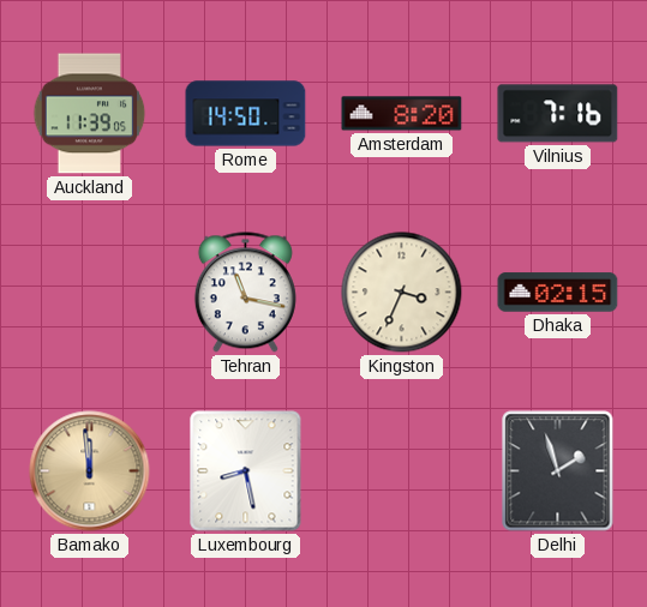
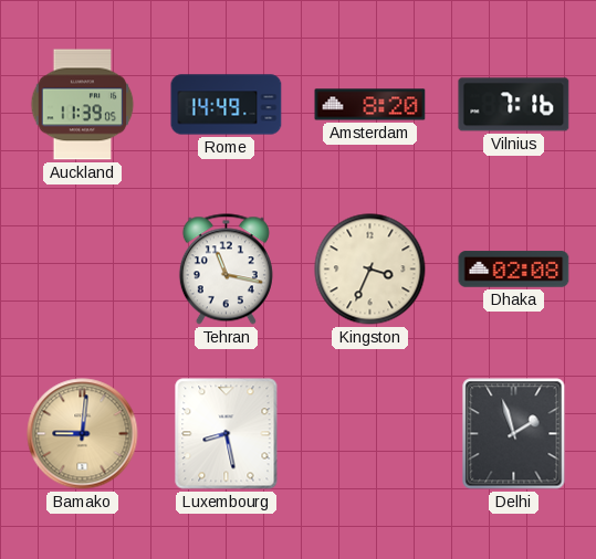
Rome: 14:50 -> 14:49 (227, 105)
Dhaka: 02:15 -> 02:08 (514, 270)
Bamako: 11:59 -> 9:01 (83, 434)
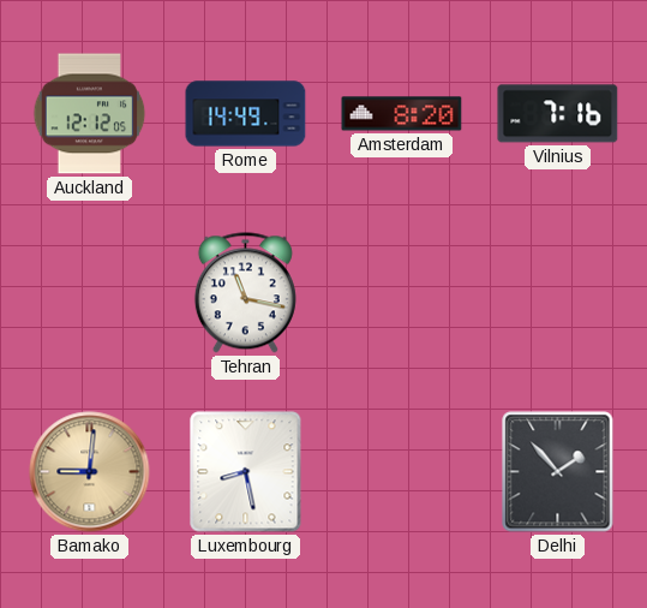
Auckland: 11:39 -> 12:12 (90, 114)
Kingston: 3:34 -> none (370, 270)
Dhaka: 02:08 -> none (514, 270)
Delhi: 1:57 -> 1:53 (558, 472)
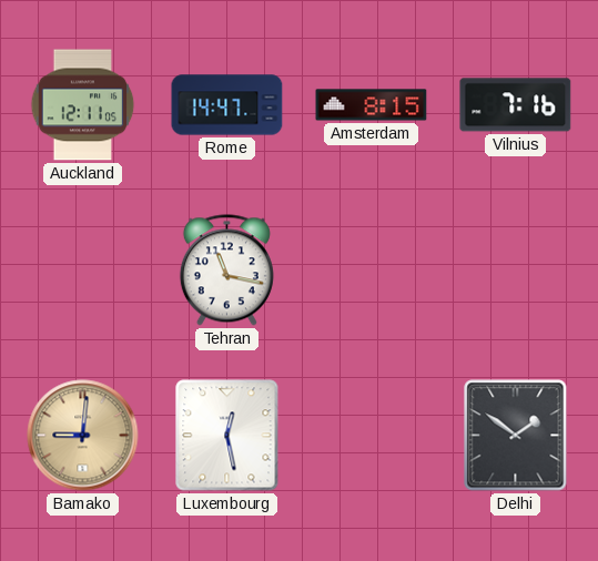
Auckland: 12:12 -> 12:11 (83, 105)
Rome: 14:49 -> 14:47 (227, 105)
Amsterdam: 8:20 -> 8:15 (372, 105)
Luxembourg: 8:28 -> 12:28 (227, 436)
Delhi: 1:53 -> 1:51 (516, 436)
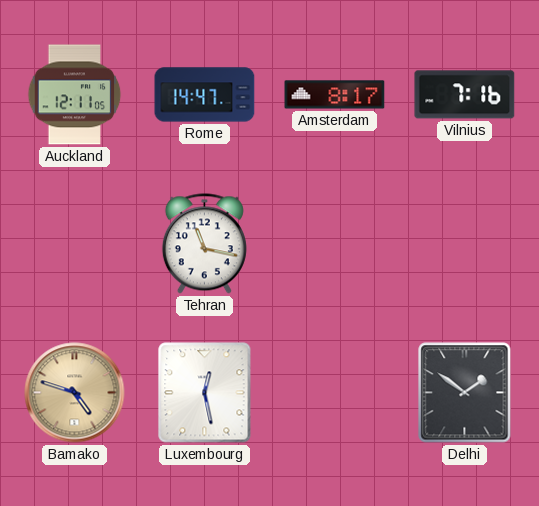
Amsterdam: 8:15 -> 8:17 (335, 95)
Bamako: 9:01 -> 4:48 (75, 393)
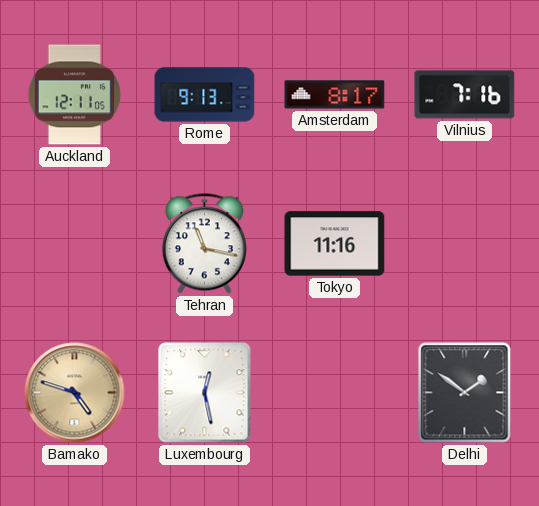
Rome: 14:47 -> 9:13 (205, 95)
Tokyo: none -> 11:16 (335, 244)
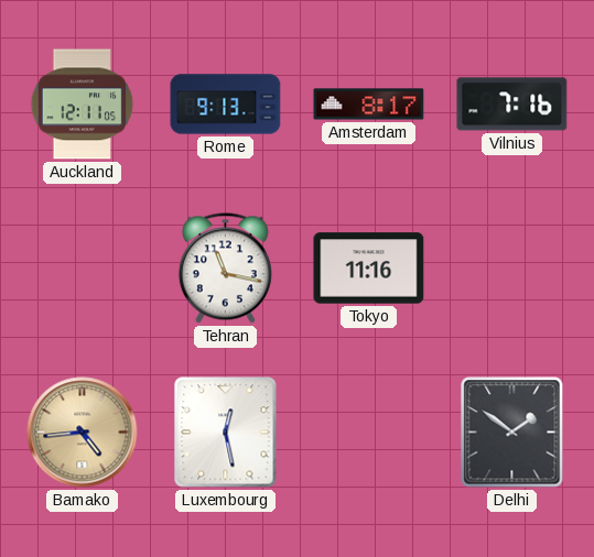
Bamako: 4:48 -> 4:44 (83, 433)
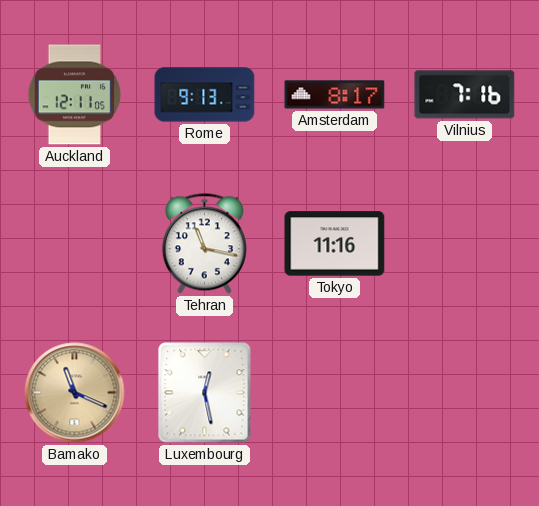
Bamako: 4:44 -> 11:19 (75, 393)
Delhi: 1:51 -> none (512, 433)
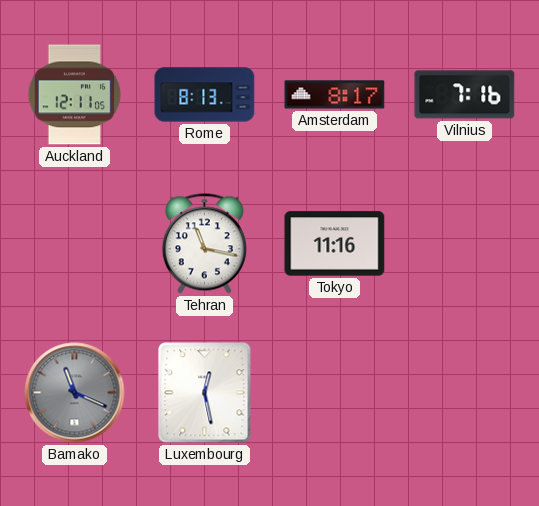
Rome: 9:13 -> 8:13 (205, 95)
Bamako dial: champagne -> grey (75, 393)
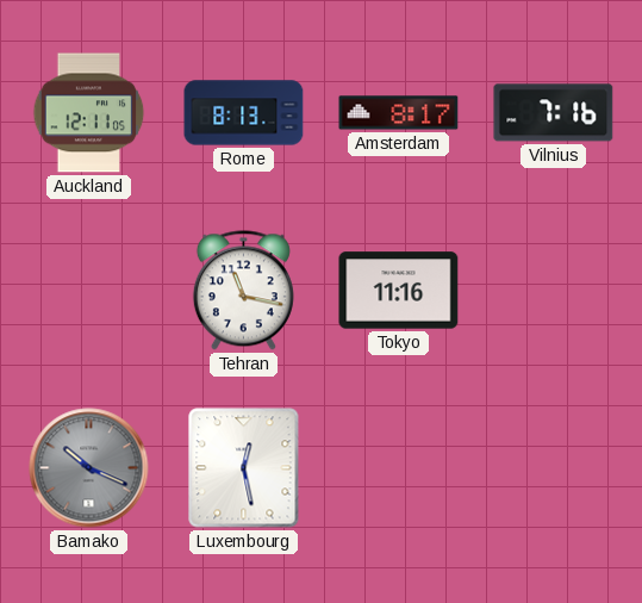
Bamako: 11:19 -> 10:19 (89, 468)
